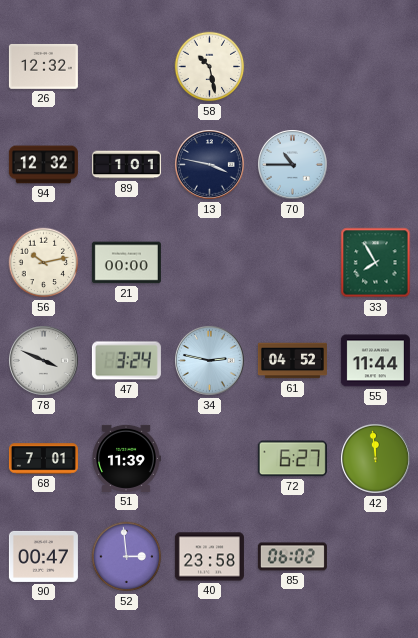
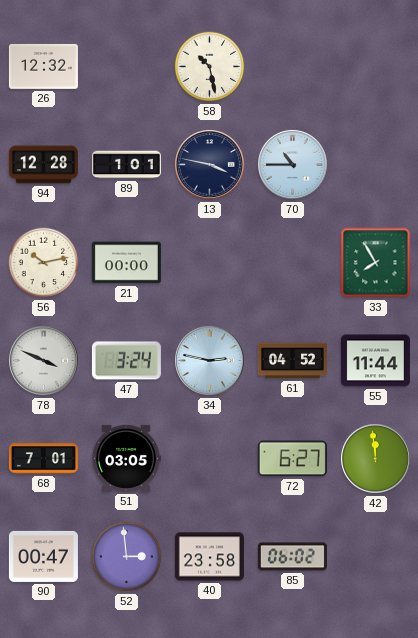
94: 12:32 -> 12:28 (43, 165)
51: 11:39 -> 03:05 (126, 458)
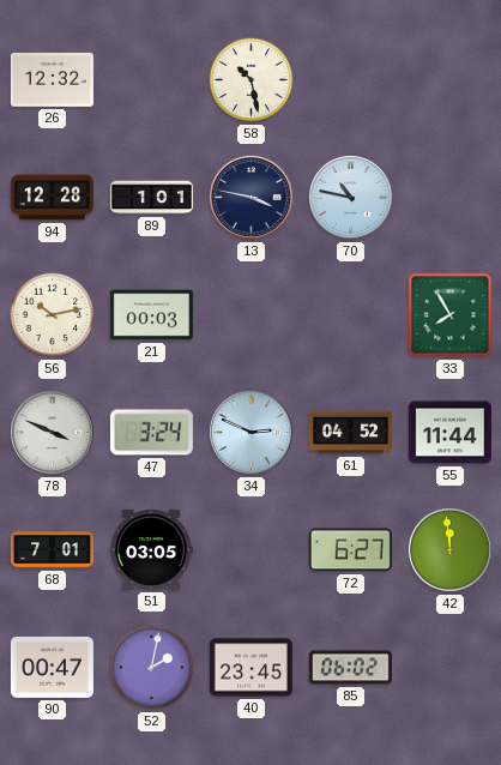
70: 10:45 -> 10:47 (351, 198)
21: 00:00 -> 00:03 (151, 315)
34: 2:47 -> 2:49 (252, 433)
52: 2:59 -> 2:02 (152, 668)
40: 23:58 -> 23:45 (251, 668)
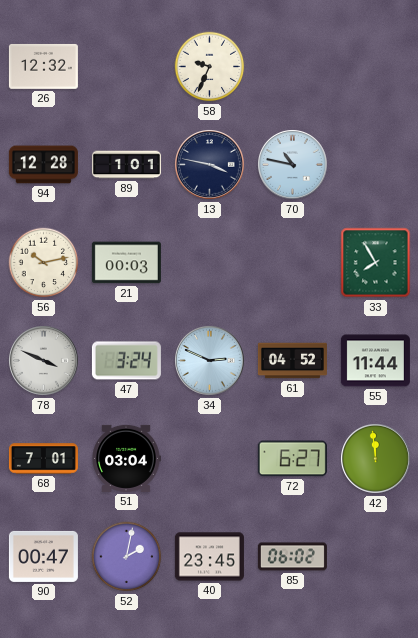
58: 10:28 -> 9:34 (210, 67)
51: 03:05 -> 03:04 (126, 458)
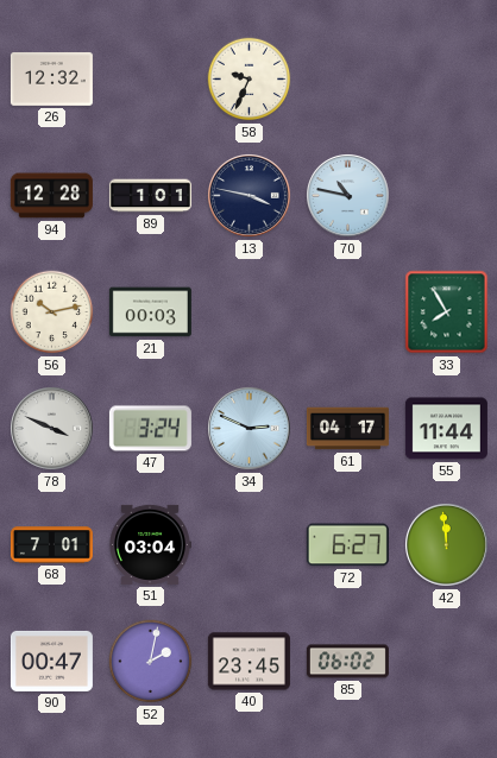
61: 04:52 -> 04:17 (347, 429)
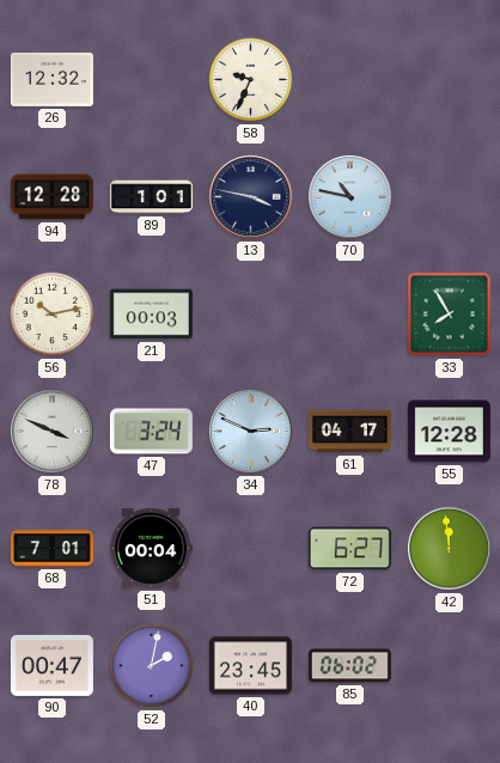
55: 11:44 -> 12:28 (449, 432)
51: 03:04 -> 00:04 (151, 548)
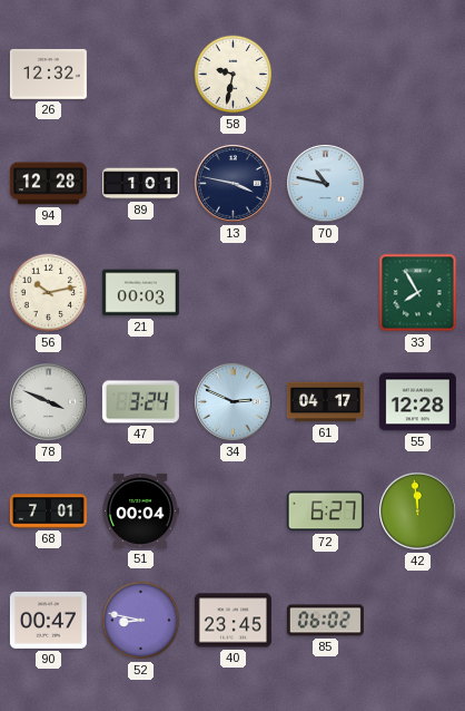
58: 9:34 -> 9:32 (234, 75)
52: 2:02 -> 8:47 (141, 621)
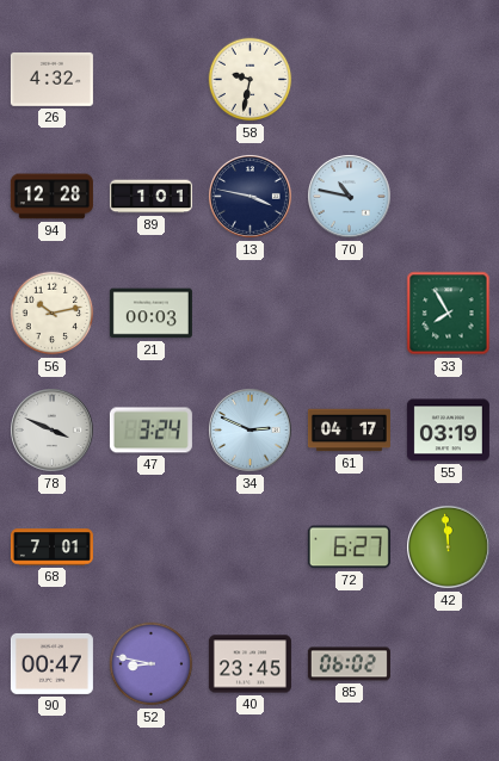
26: 12:32 -> 4:32 (51, 79)
55: 12:28 -> 03:19 (448, 431)
51: 00:04 -> none (140, 510)
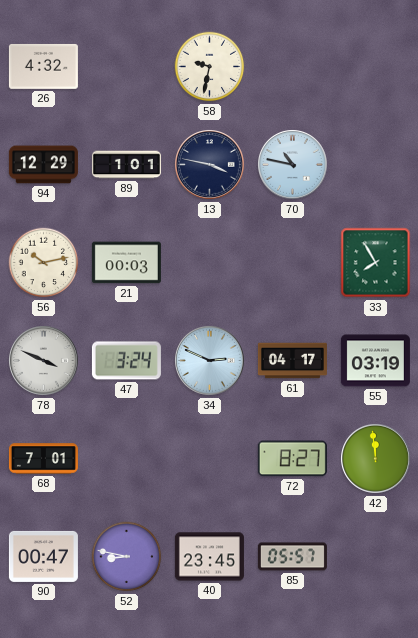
94: 12:28 -> 12:29 (43, 165)
72: 6:27 -> 8:27 (292, 459)
85: 06:02 -> 05:57 (292, 557)
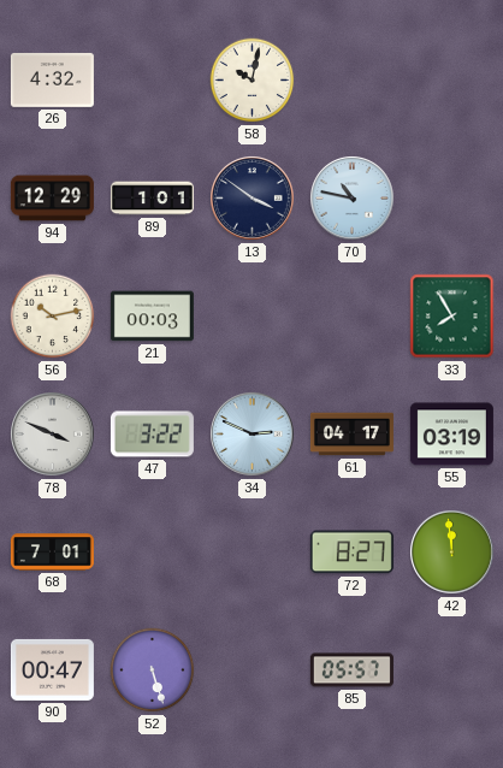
58: 9:32 -> 10:02 (253, 81)
13: 3:47 -> 3:51 (253, 199)
47: 3:24 -> 3:22 (152, 435)
52: 8:47 -> 5:27 (153, 670)
40: 23:45 -> none (209, 557)
